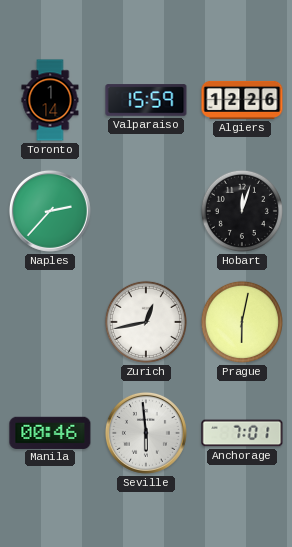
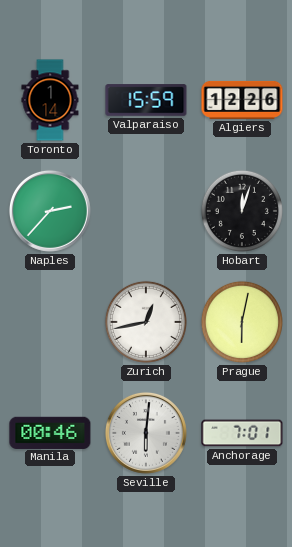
Seville: 5:59 -> 6:01 (146, 433)
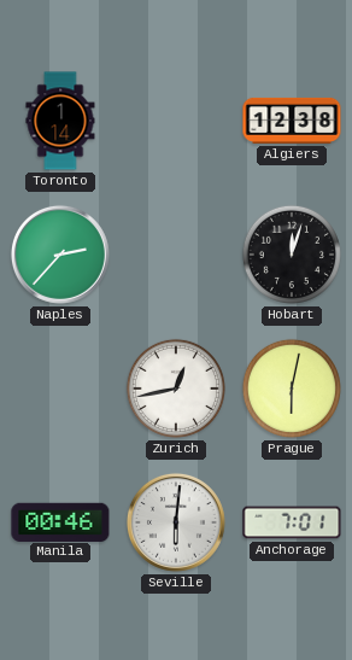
Valparaiso: 15:59 -> none (146, 100)
Algiers: 12:26 -> 12:38 (292, 121)
